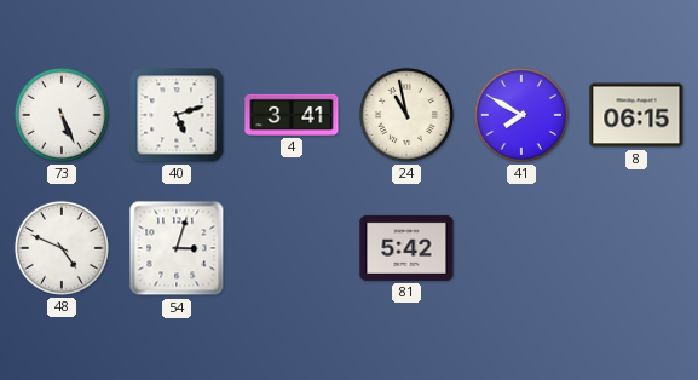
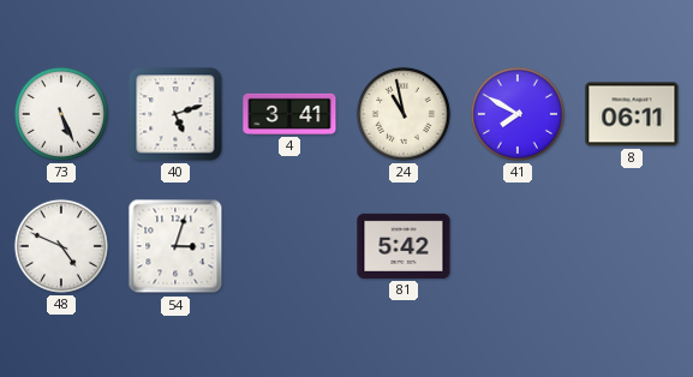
8: 06:15 -> 06:11 (632, 114)
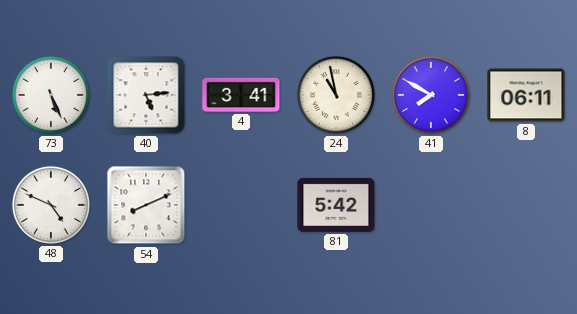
40: 5:12 -> 5:14 (146, 95)
54: 3:03 -> 8:11 (146, 205)
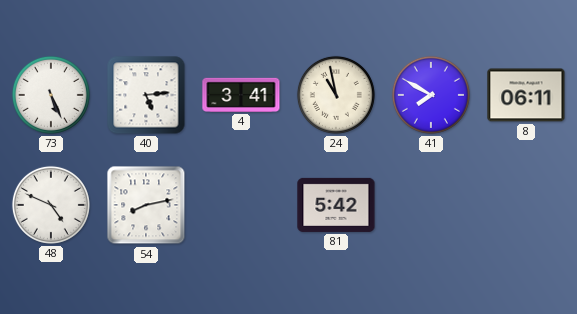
54: 8:11 -> 8:13 (146, 205)
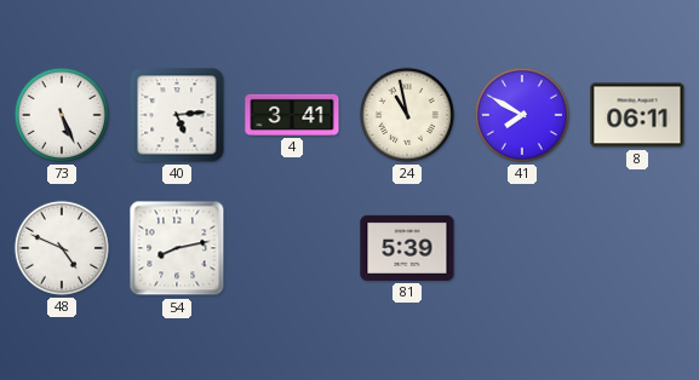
81: 5:42 -> 5:39 (407, 248)
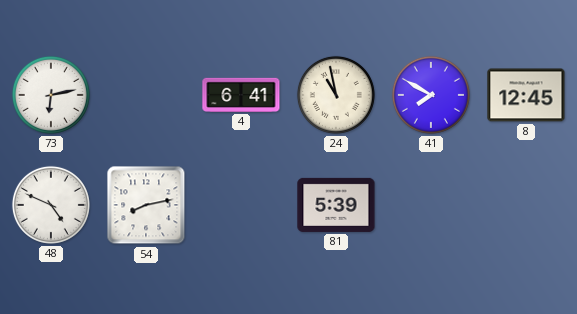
73: 5:26 -> 6:13 (51, 95)
40: 5:14 -> none (177, 115)
4: 3:41 -> 6:41 (241, 95)
8: 06:11 -> 12:45 (526, 95)
